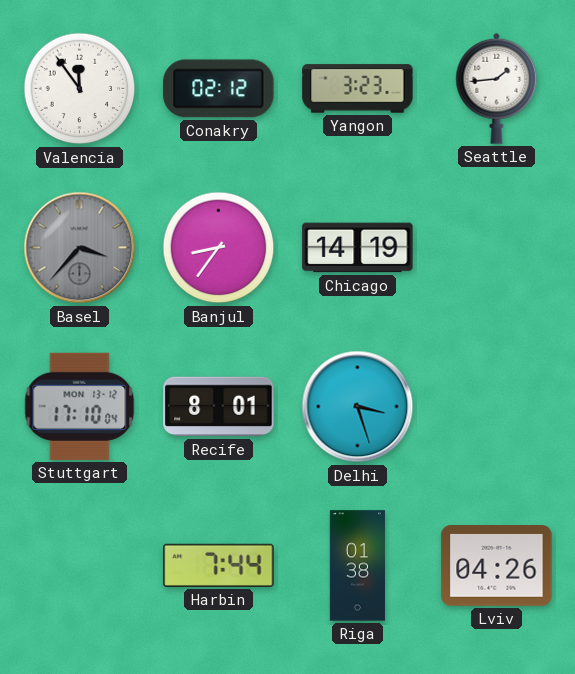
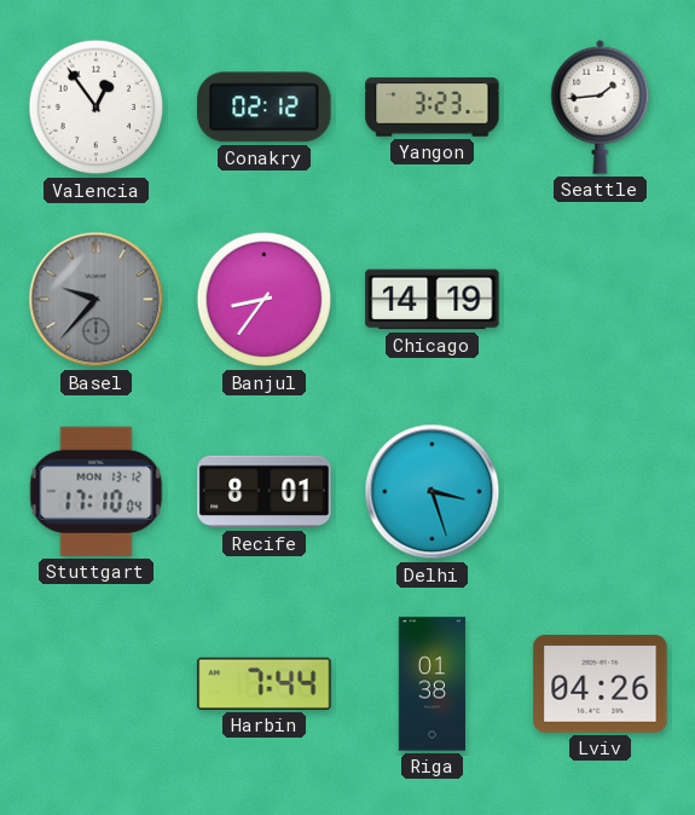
Valencia: 11:54 -> 12:54 (97, 108)
Basel: 3:37 -> 9:37 (97, 300)
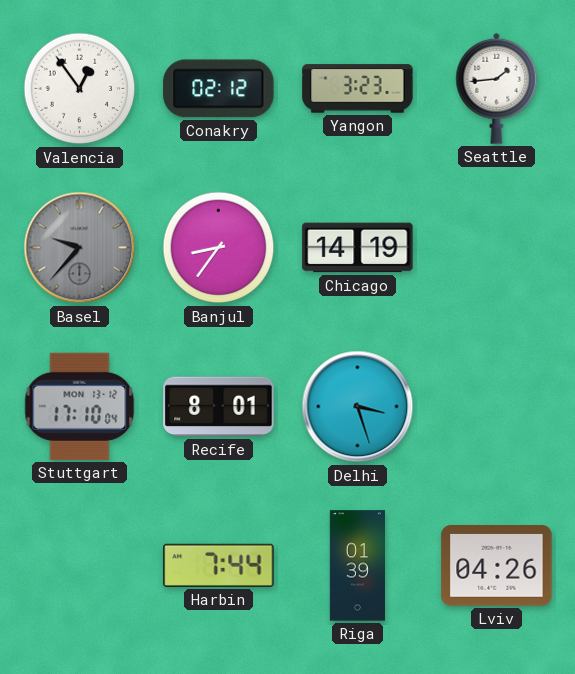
Riga: 01:38 -> 01:39 (357, 566)
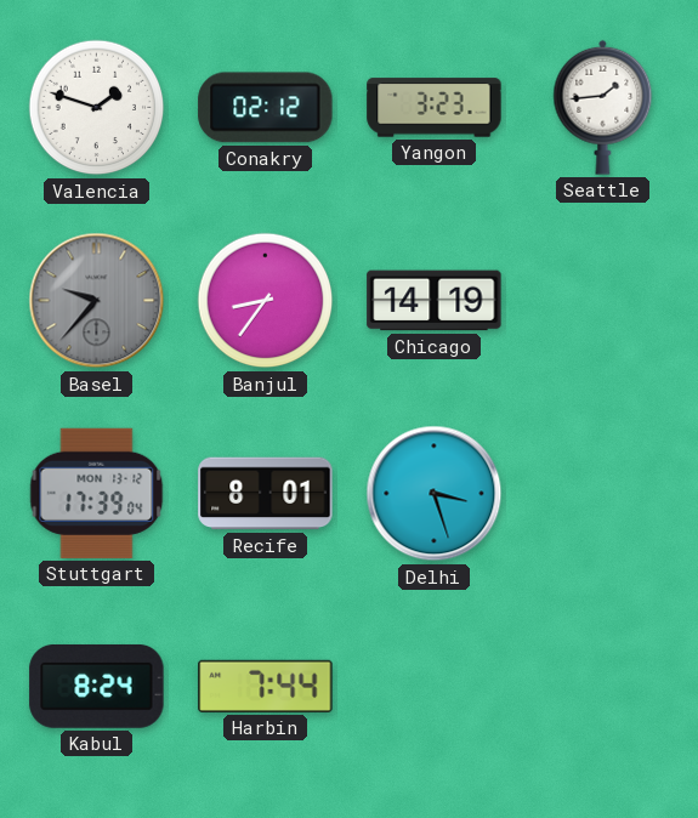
Valencia: 12:54 -> 1:48 (97, 108)
Stuttgart: 17:10 -> 17:39 (97, 493)
Kabul: none -> 8:24 (97, 686)
Riga: 01:39 -> none (357, 566)
Lviv: 04:26 -> none (497, 566)
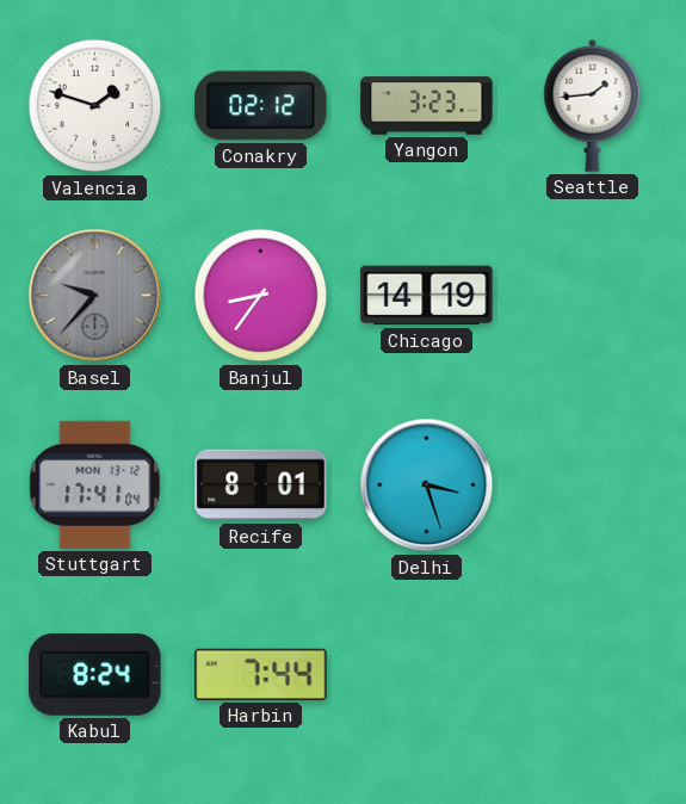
Stuttgart: 17:39 -> 17:41 (95, 484)
